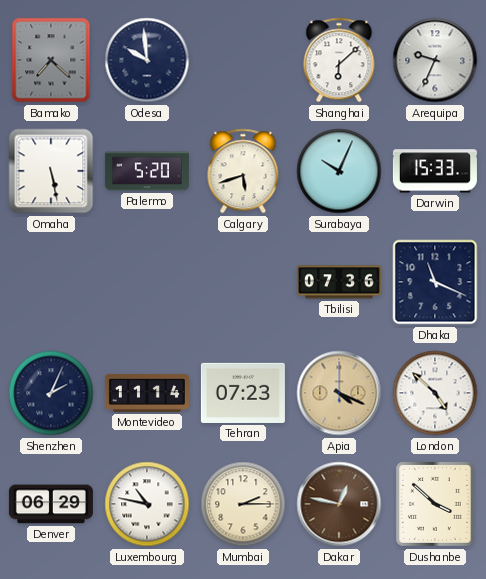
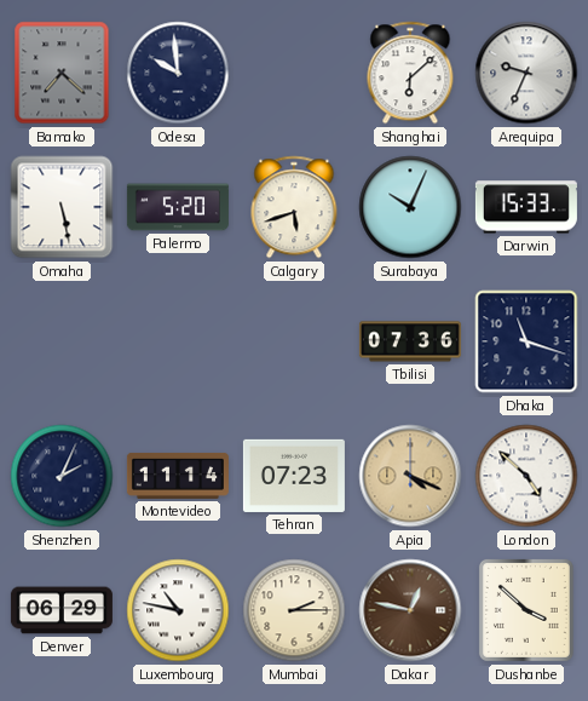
Dhaka: 11:19 -> 11:18 (526, 341)
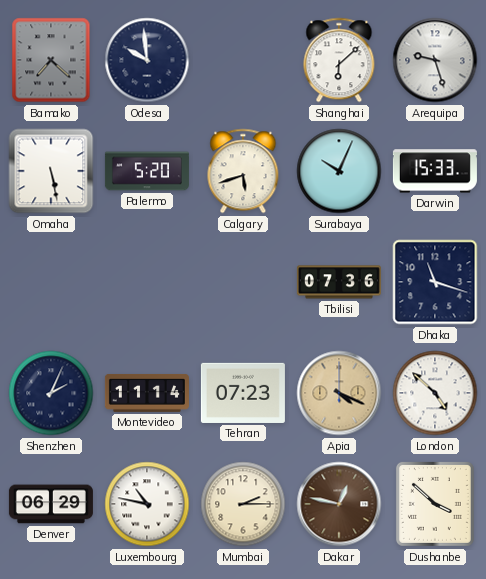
Arequipa: 9:34 -> 9:27 (435, 60)
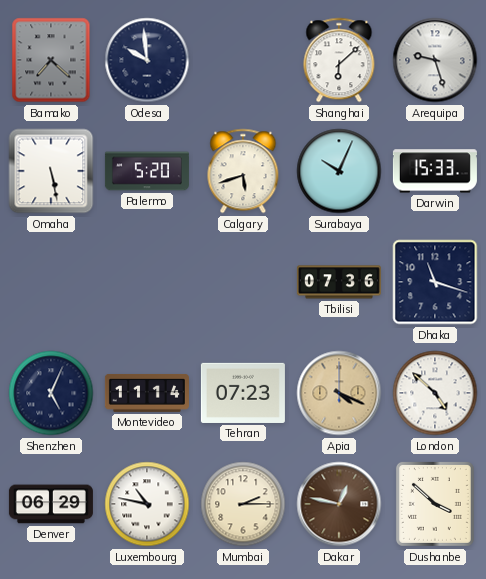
Shenzhen: 2:04 -> 5:04 (51, 393)
